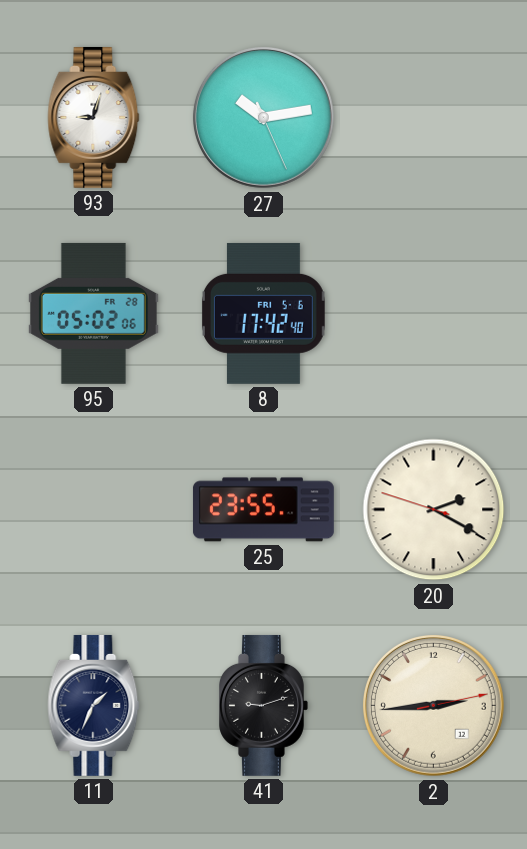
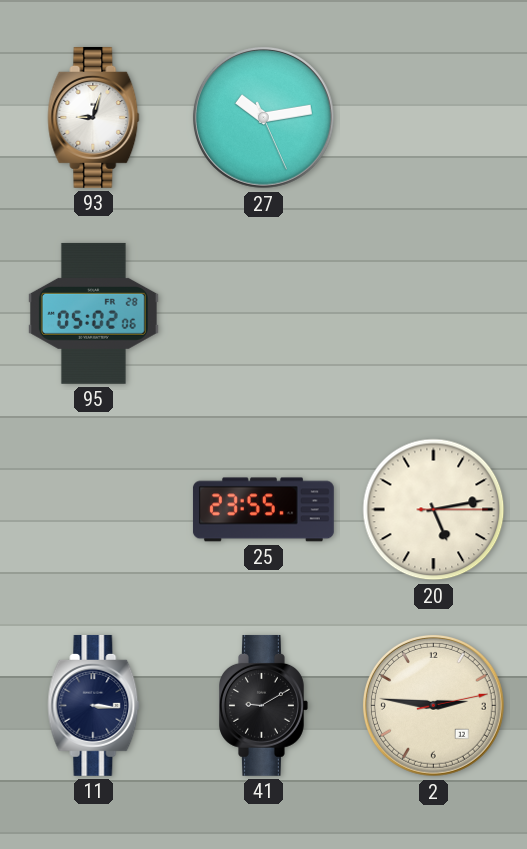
8: 17:42 -> none (263, 313)
20: 2:19 -> 5:13 (434, 510)
11: 1:34 -> 3:16 (94, 705)
41: 9:12 -> 9:10 (264, 705)
2: 2:44 -> 2:46 (433, 705)
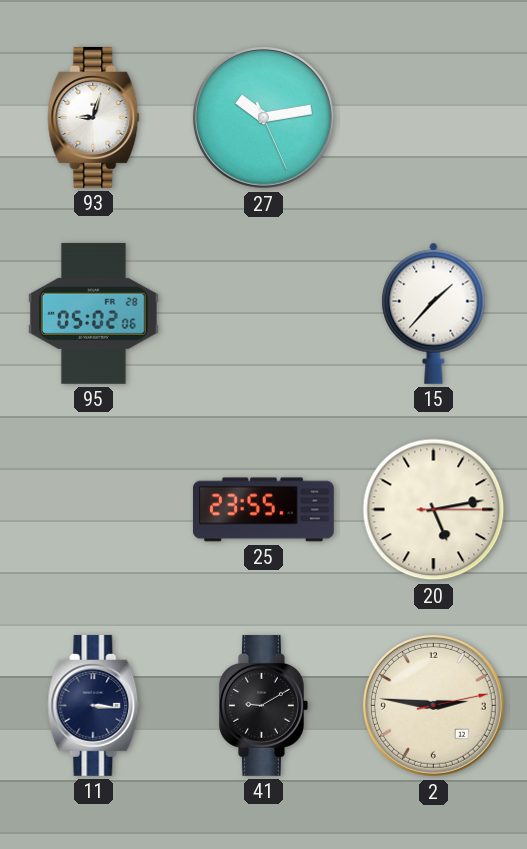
15: none -> 1:37 (434, 313)
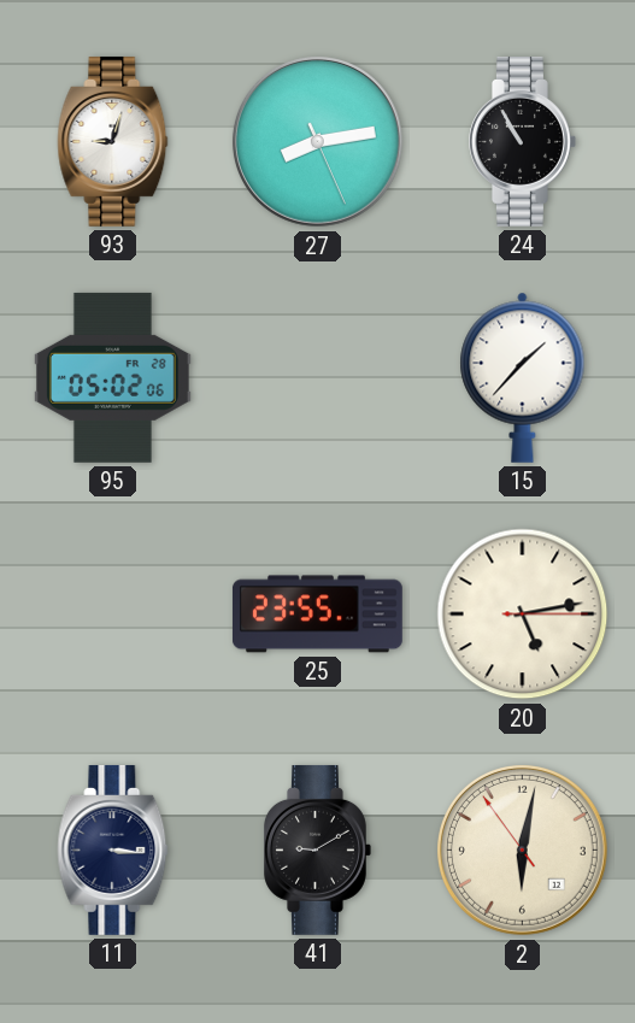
27: 10:13 -> 8:13 (317, 141)
24: none -> 10:55 (523, 141)
2: 2:46 -> 6:01 (522, 849)
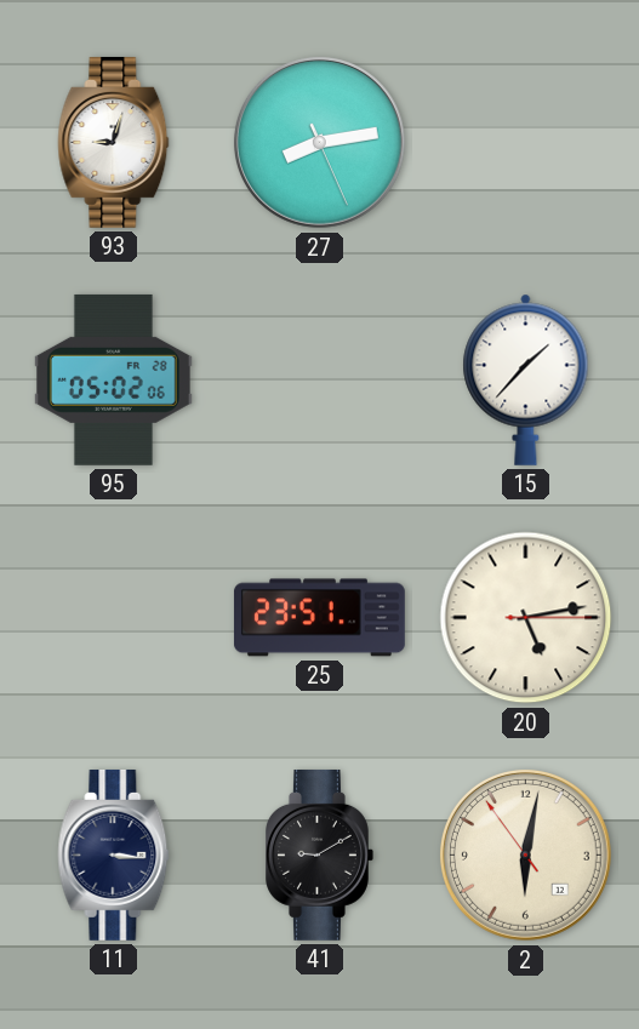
24: 10:55 -> none (523, 141)
25: 23:55 -> 23:51 (319, 618)
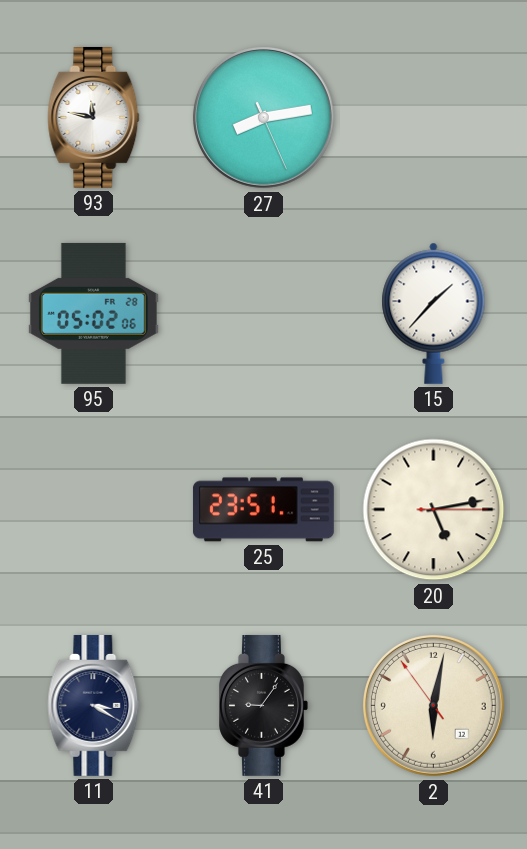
93: 9:03 -> 11:47 (94, 117)
11: 3:16 -> 3:20 (94, 705)
41: 9:10 -> 9:06 (264, 705)
